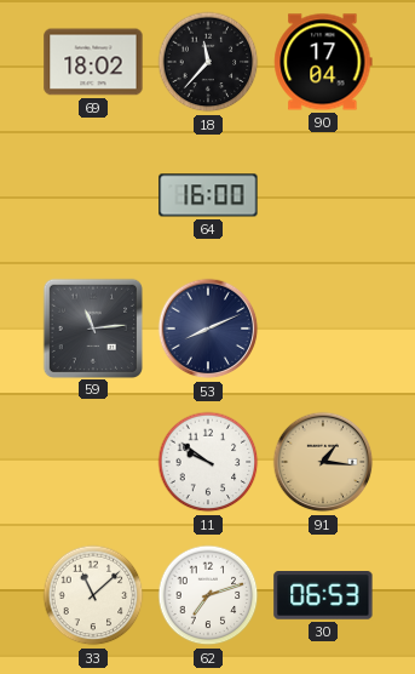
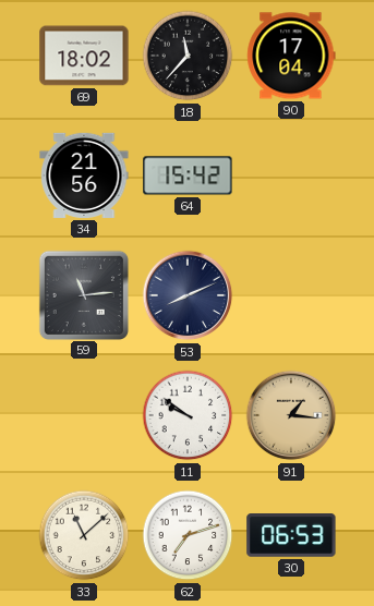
34: none -> 21:56 (84, 175)
64: 16:00 -> 15:42 (188, 175)
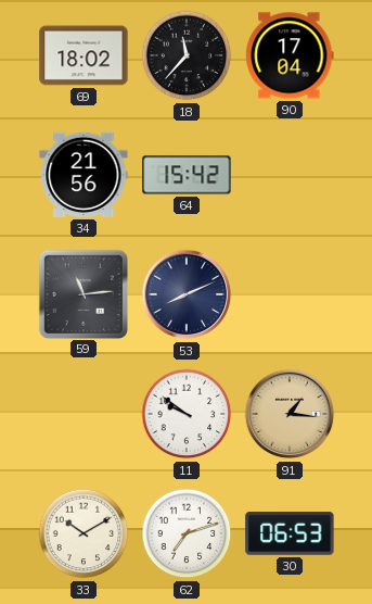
33: 11:08 -> 10:10 (84, 533)
